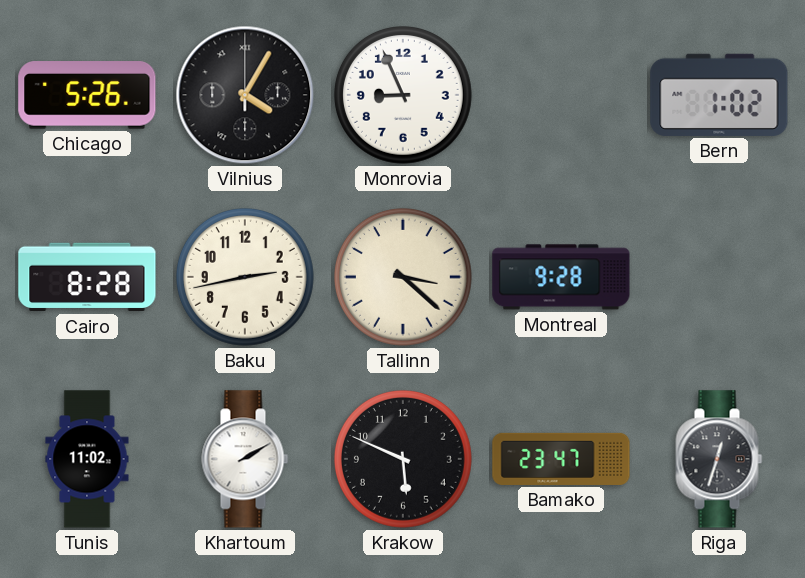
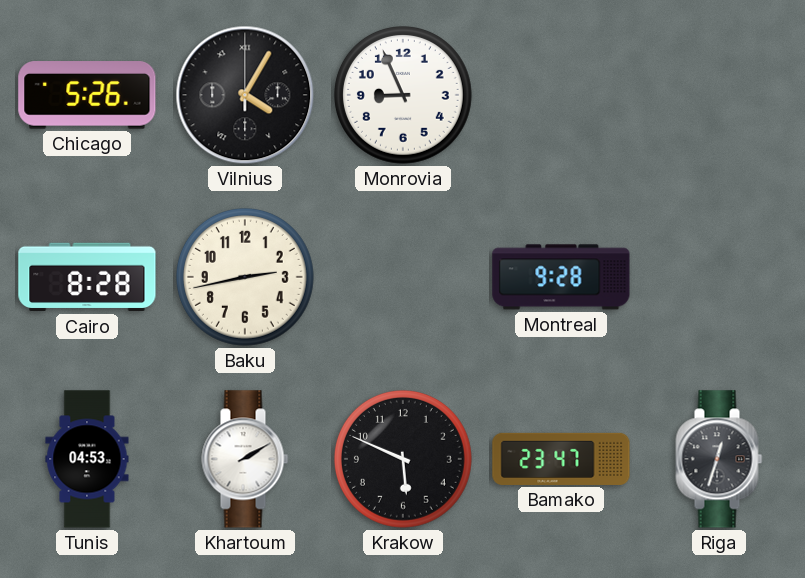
Bern: 1:02 -> none (719, 95)
Tallinn: 3:22 -> none (403, 277)
Tunis: 11:02 -> 04:53 (87, 459)
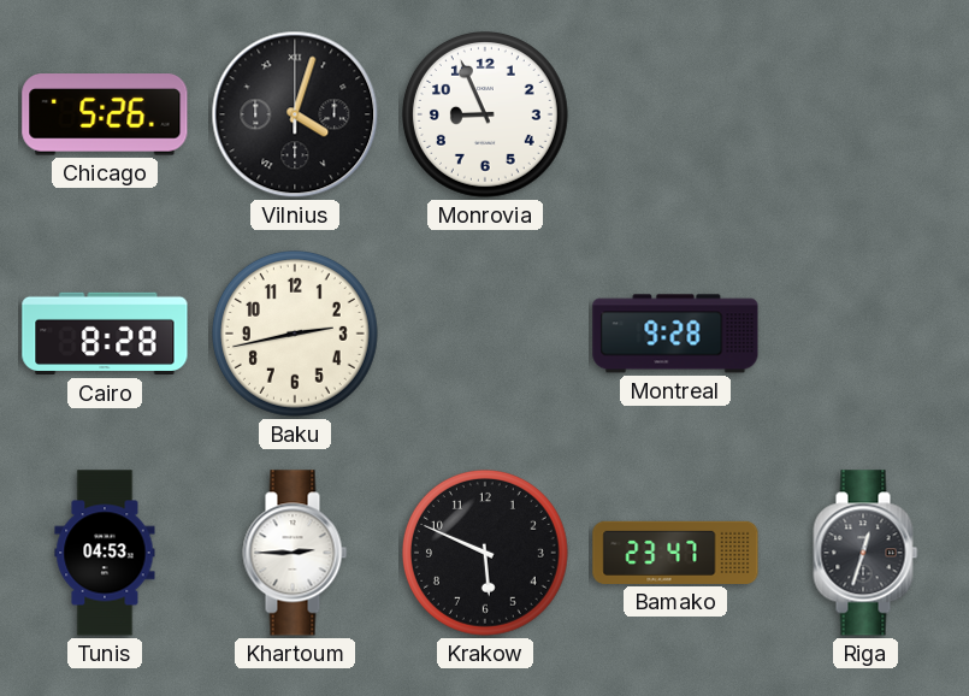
Vilnius: 4:05 -> 4:03 (295, 114)
Khartoum: 2:10 -> 2:45 (295, 553)
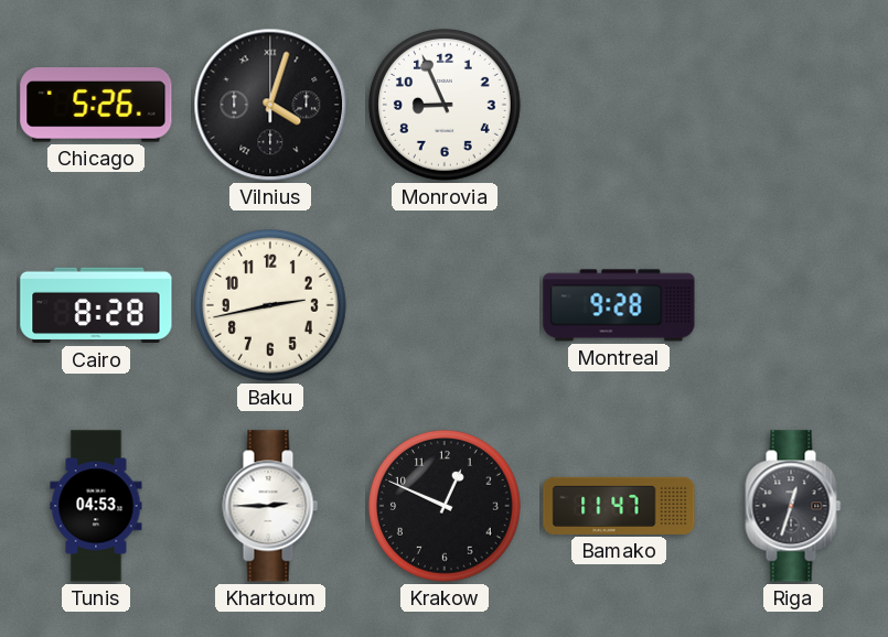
Krakow: 5:49 -> 12:49 (445, 506)
Bamako: 23:47 -> 11:47 (619, 506)
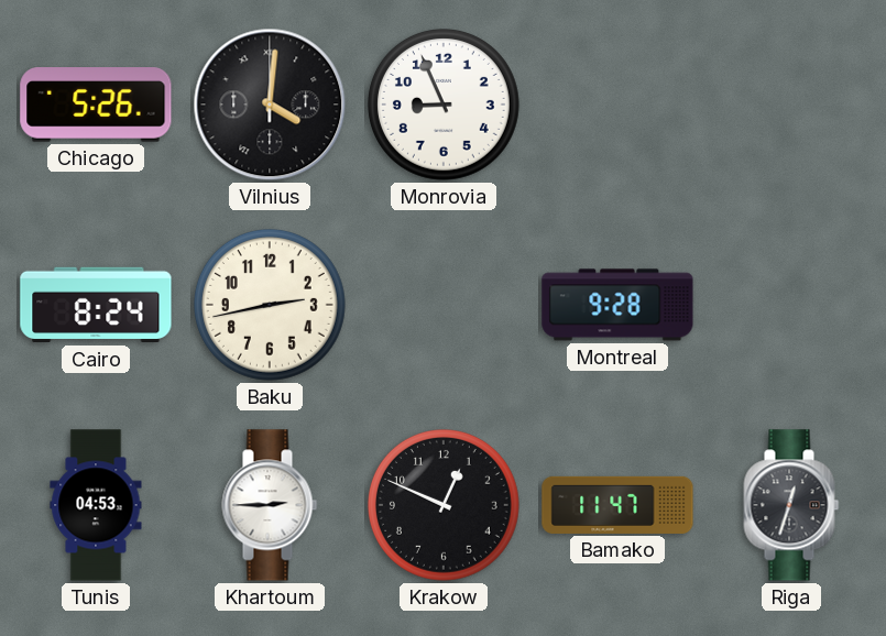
Vilnius: 4:03 -> 4:01 (270, 105)
Cairo: 8:28 -> 8:24 (96, 305)
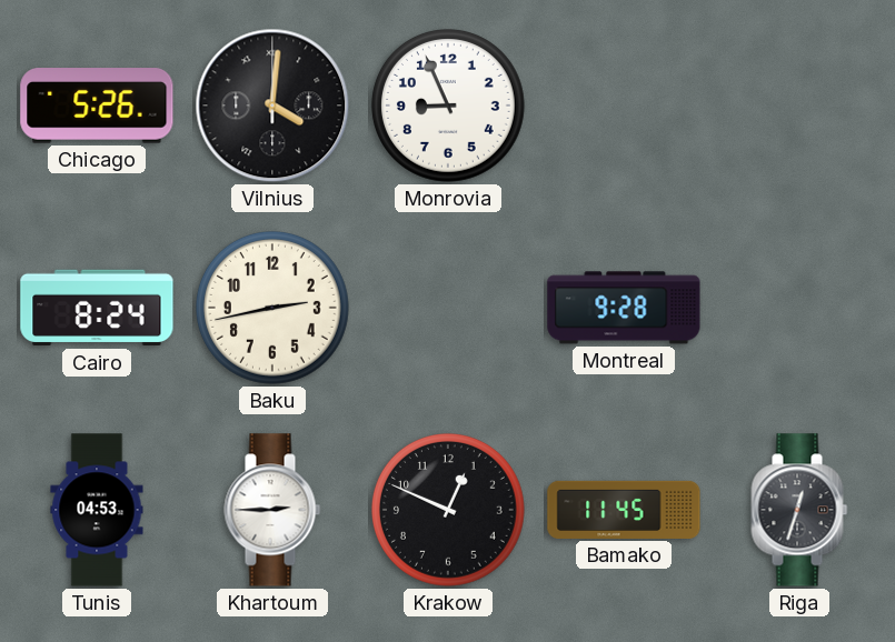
Bamako: 11:47 -> 11:45 (624, 510)
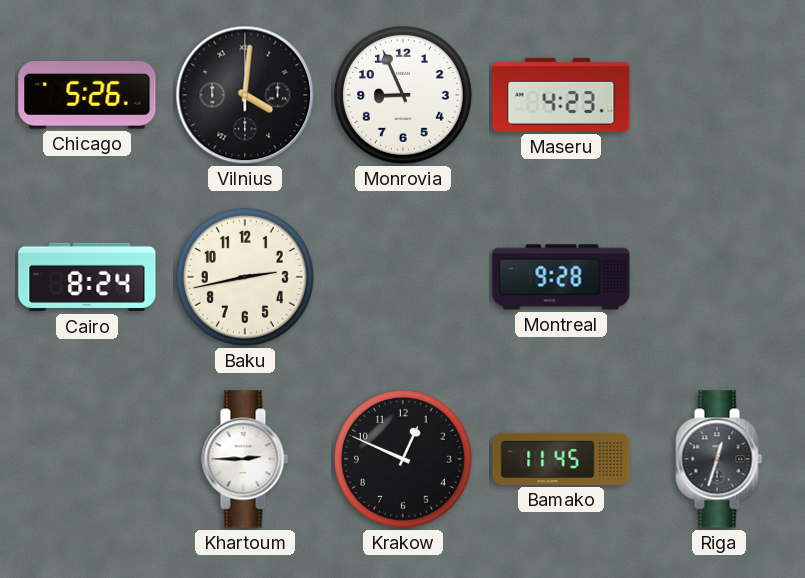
Maseru: none -> 4:23 (561, 95)
Tunis: 04:53 -> none (97, 510)
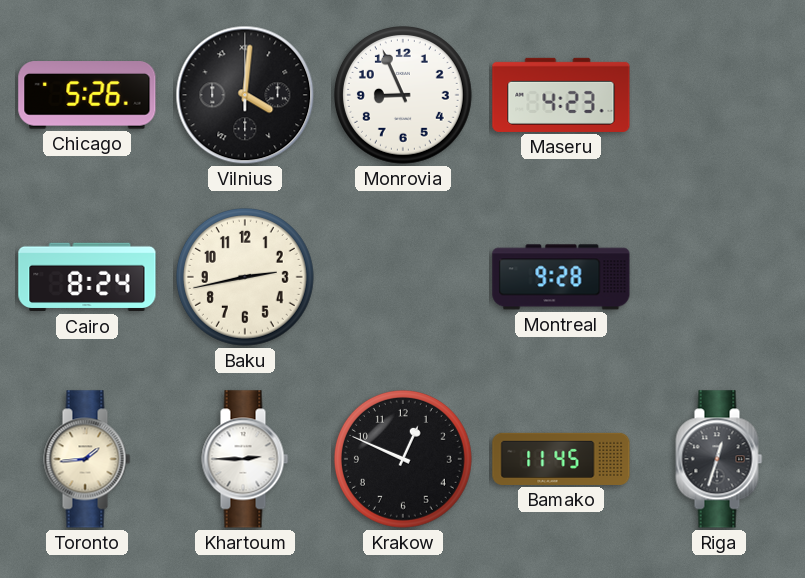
Toronto: none -> 1:44 (87, 459)
